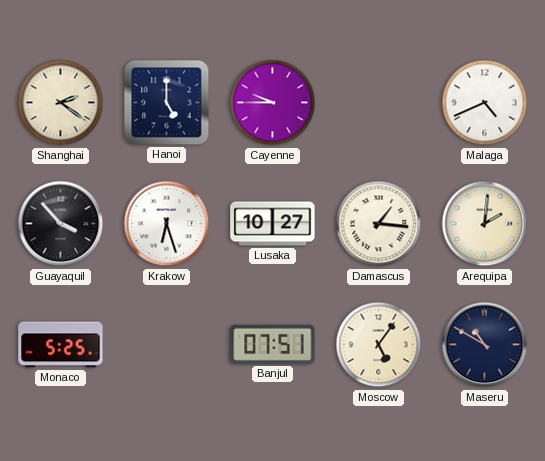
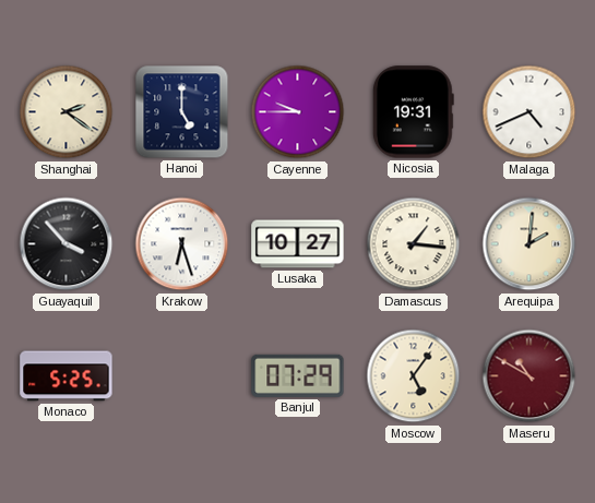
Nicosia: none -> 19:31 (413, 112)
Banjul: 07:51 -> 07:29 (298, 375)
Maseru dial: navy -> burgundy (529, 376)
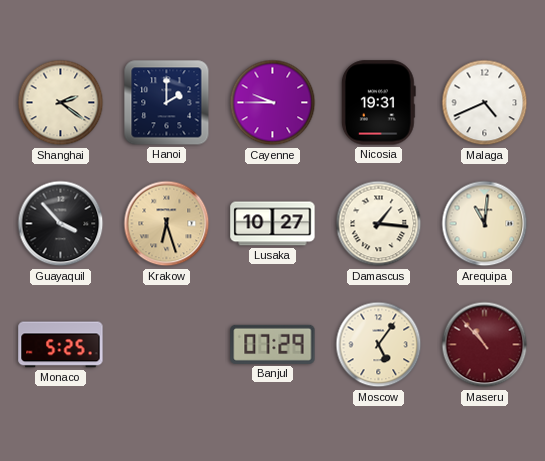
Hanoi: 5:00 -> 2:00 (167, 103)
Krakow dial: white -> champagne (167, 224)
Arequipa: 2:01 -> 11:01 (485, 224)
Maseru: 10:50 -> 10:53 (485, 345)
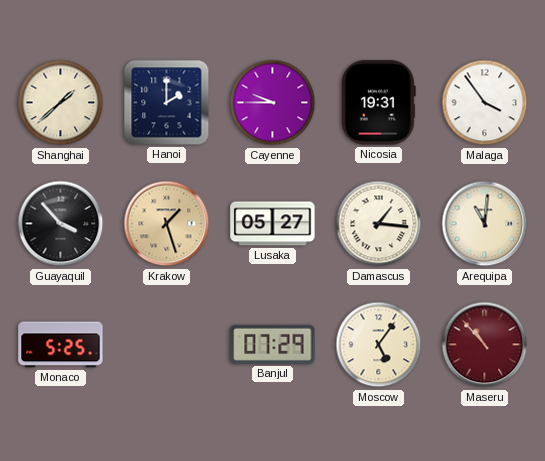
Shanghai: 2:21 -> 1:38 (61, 103)
Malaga: 4:41 -> 3:54 (485, 103)
Krakow: 6:27 -> 1:27 (167, 224)
Lusaka: 10:27 -> 05:27 (273, 224)
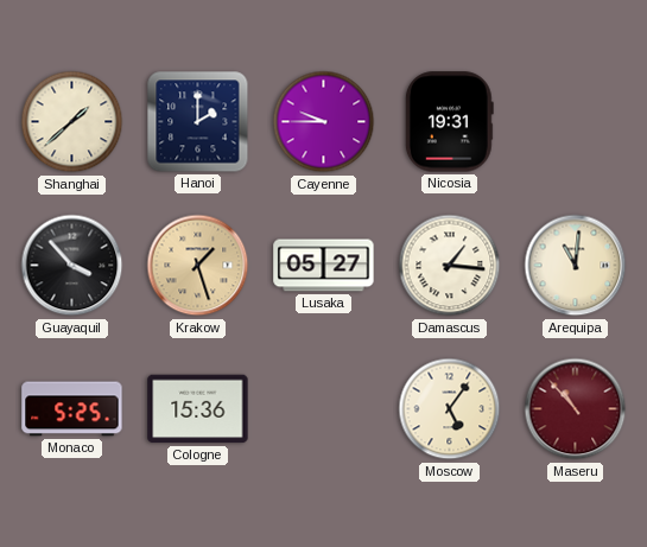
Malaga: 3:54 -> none (485, 103)
Cologne: none -> 15:36 (198, 409)
Banjul: 07:29 -> none (273, 344)
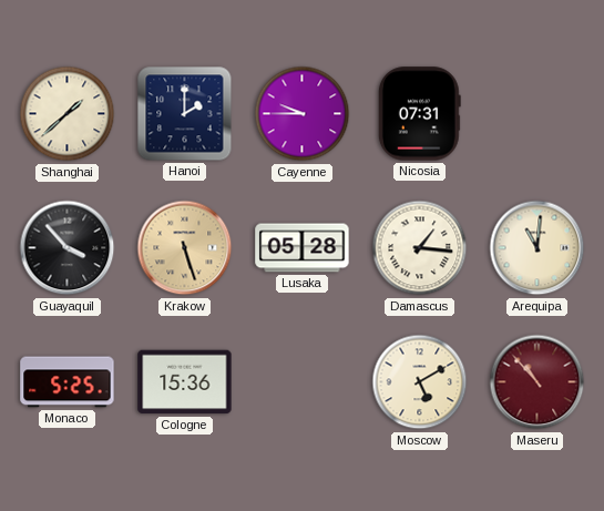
Nicosia: 19:31 -> 07:31 (419, 114)
Krakow: 1:27 -> 5:27 (185, 248)
Lusaka: 05:27 -> 05:28 (303, 248)
Moscow: 5:06 -> 5:10 (420, 382)
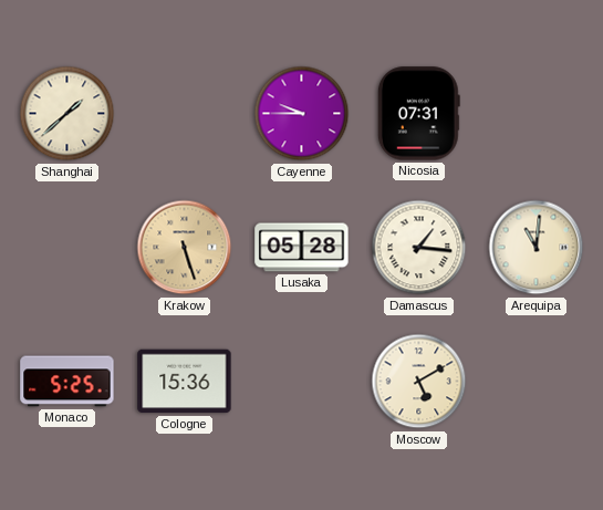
Hanoi: 2:00 -> none (185, 114)
Guayaquil: 3:53 -> none (68, 248)
Maseru: 10:53 -> none (538, 382)
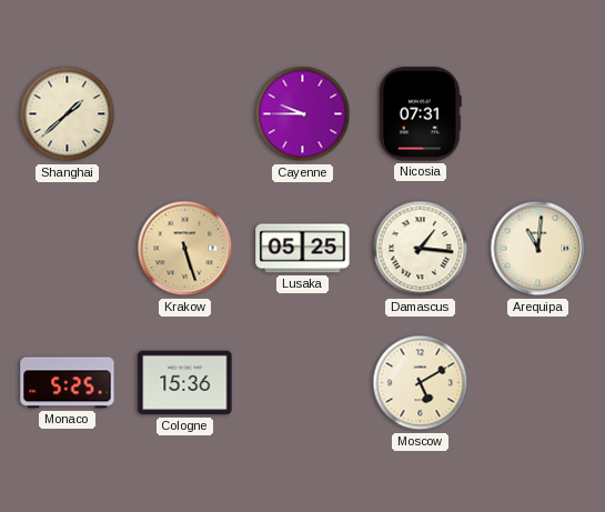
Lusaka: 05:28 -> 05:25 (303, 249)
